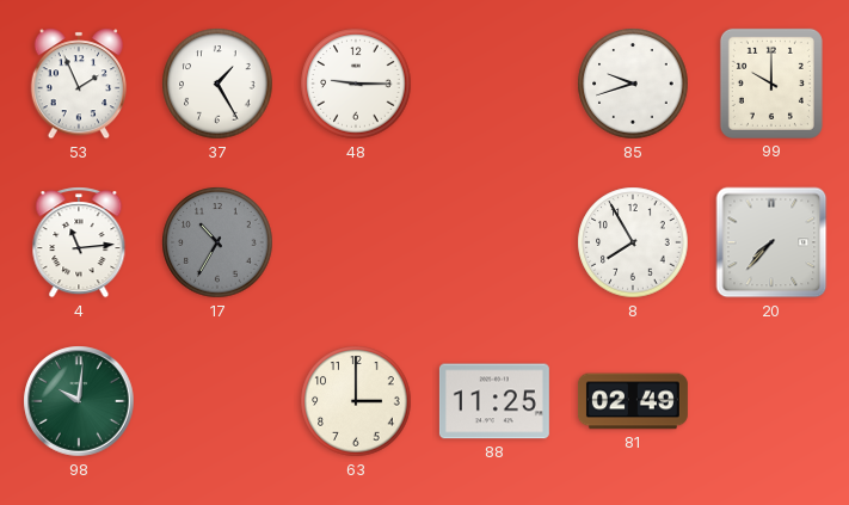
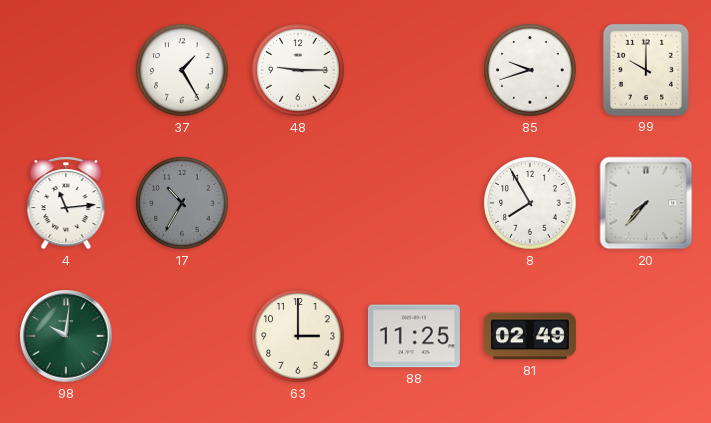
53: 1:56 -> none (78, 84)
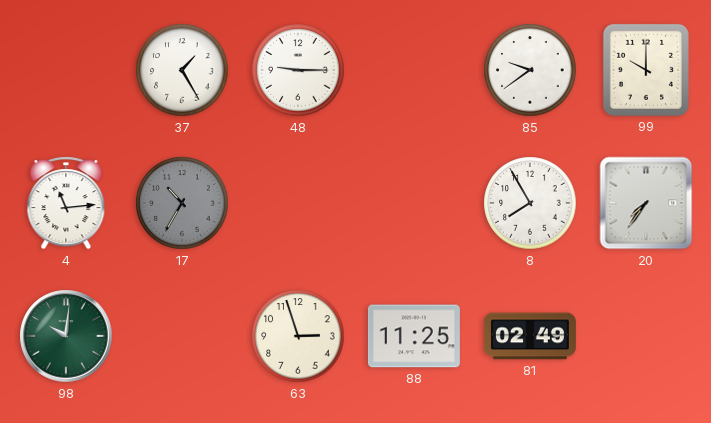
85: 9:42 -> 9:39 (530, 70)
20: 7:37 -> 7:36 (646, 203)
63: 3:00 -> 2:57 (298, 336)
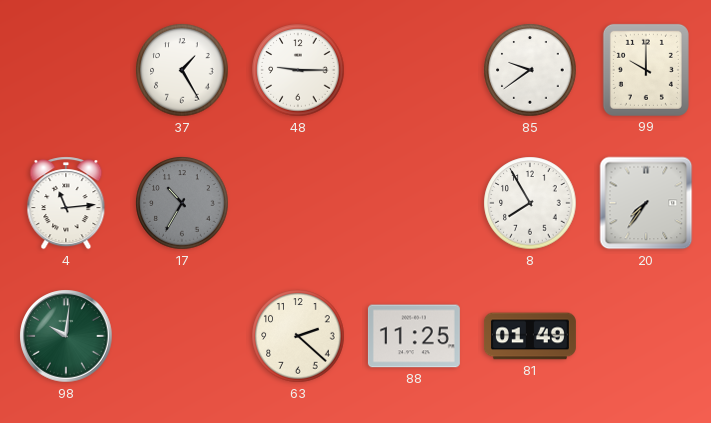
63: 2:57 -> 2:22 (298, 336)
81: 02:49 -> 01:49 (530, 336)
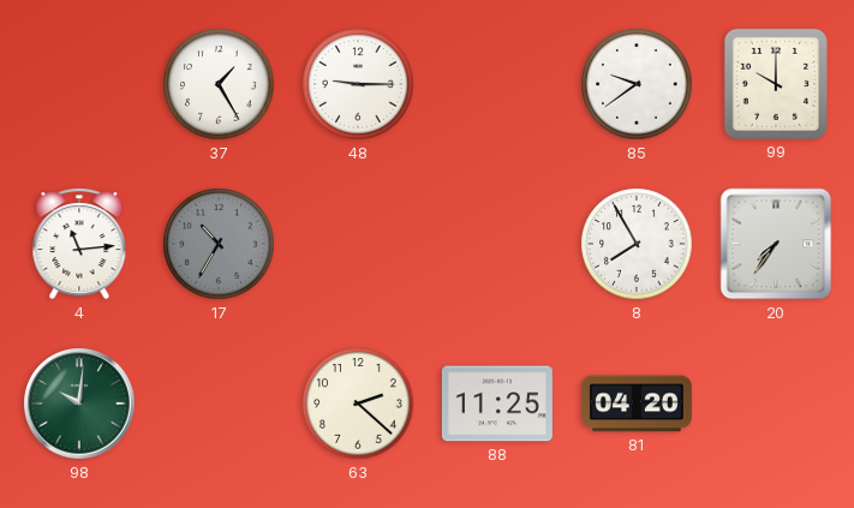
81: 01:49 -> 04:20 (637, 404)
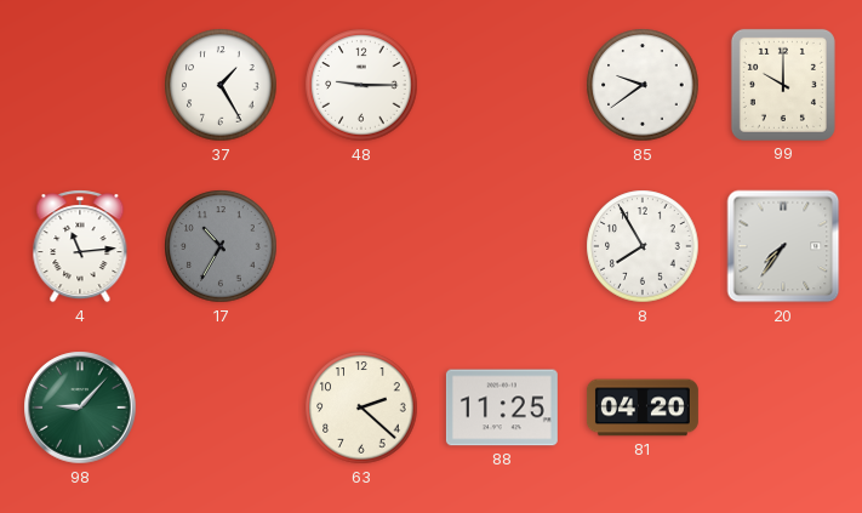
98: 10:01 -> 9:07 (80, 407)
